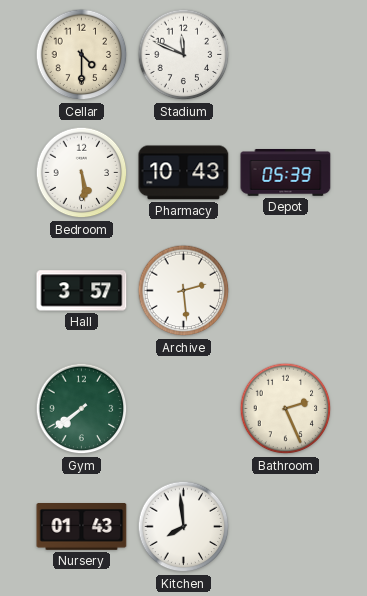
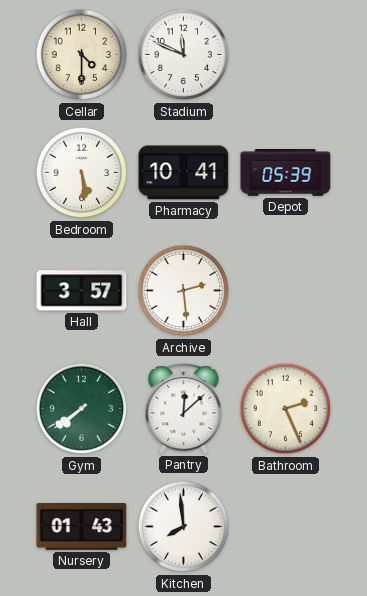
Pharmacy: 10:43 -> 10:41 (184, 173)
Pantry: none -> 12:08 (184, 409)
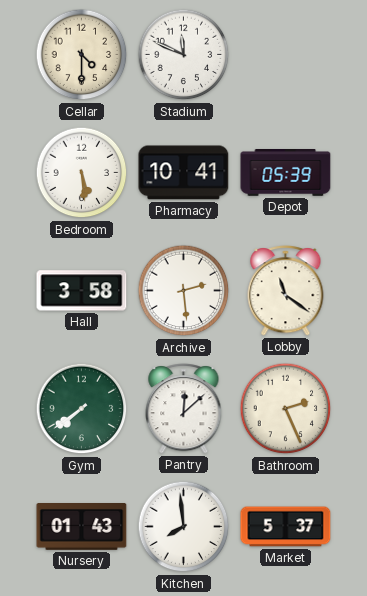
Hall: 3:57 -> 3:58 (82, 291)
Lobby: none -> 11:21 (286, 291)
Market: none -> 5:37 (286, 527)
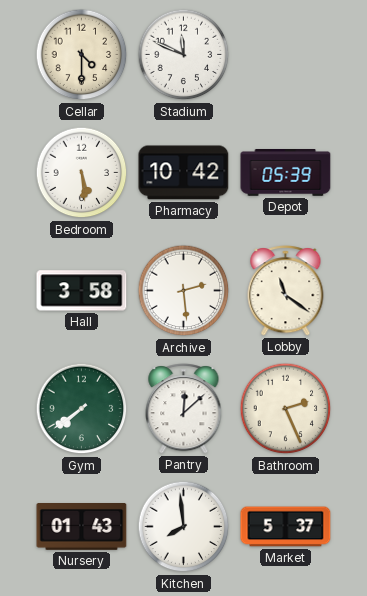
Pharmacy: 10:41 -> 10:42 (184, 173)
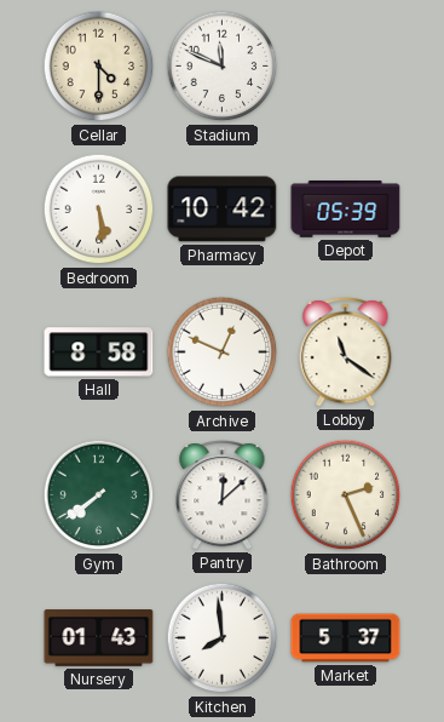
Hall: 3:58 -> 8:58 (99, 353)
Archive: 2:29 -> 12:49 (223, 353)
